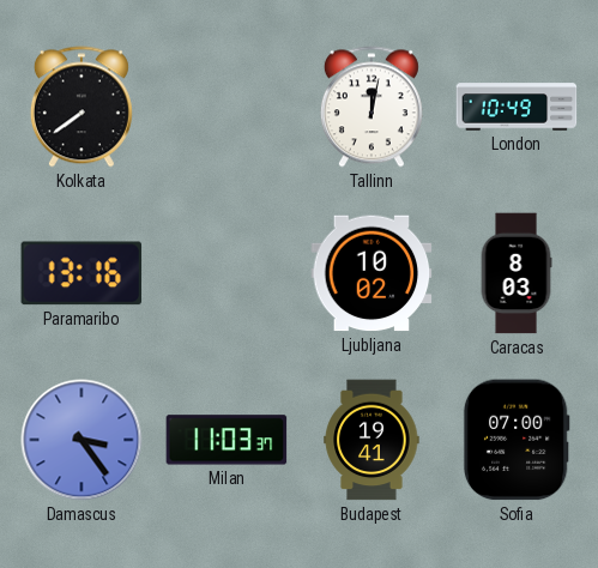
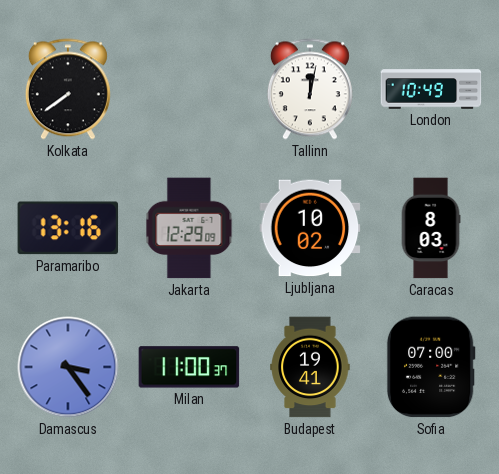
Jakarta: none -> 12:29 (189, 228)
Milan: 11:03 -> 11:00 (189, 367)
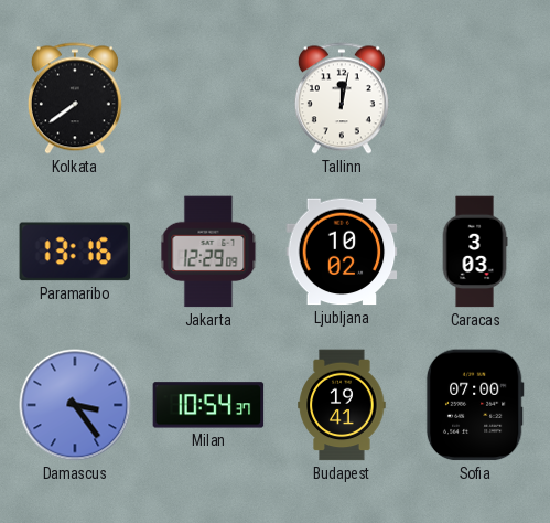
London: 10:49 -> none (431, 89)
Caracas: 8:03 -> 3:03 (475, 252)
Milan: 11:00 -> 10:54 (208, 405)
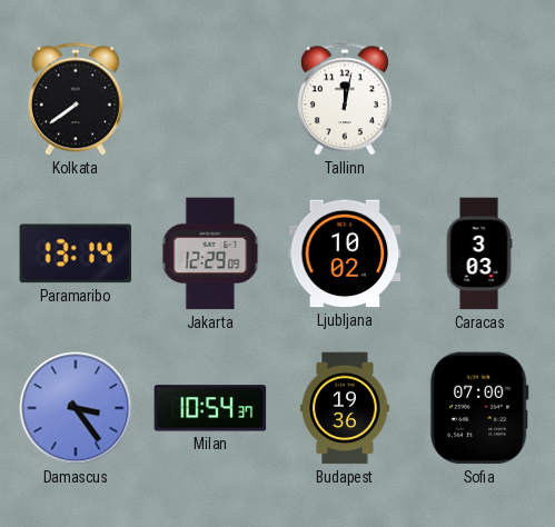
Paramaribo: 13:16 -> 13:14 (76, 253)
Budapest: 19:41 -> 19:36 (345, 408)
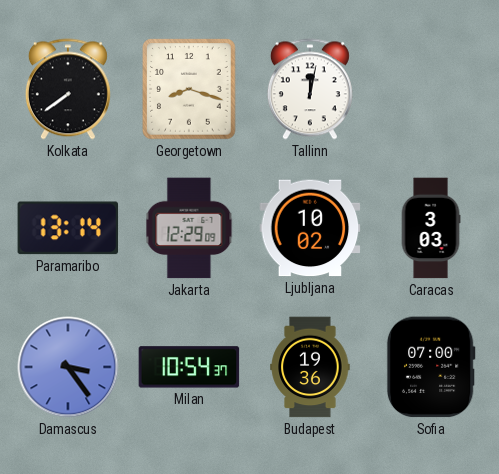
Georgetown: none -> 8:18 (189, 89)
